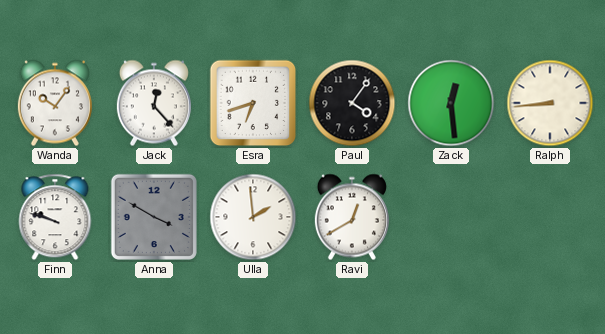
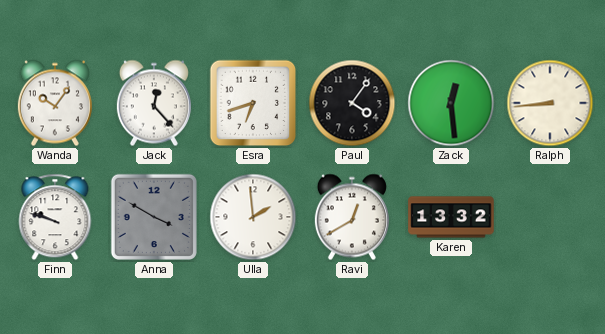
Karen: none -> 13:32 (451, 217)
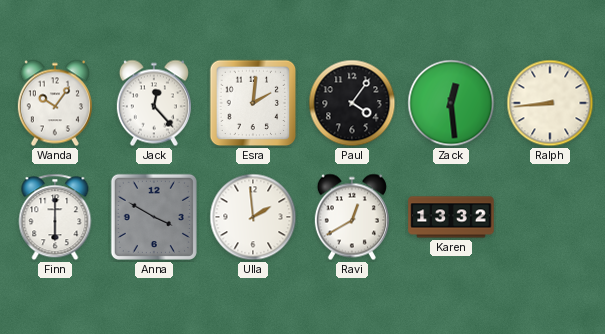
Esra: 6:42 -> 2:01 (253, 103)
Finn: 9:48 -> 6:00 (55, 217)
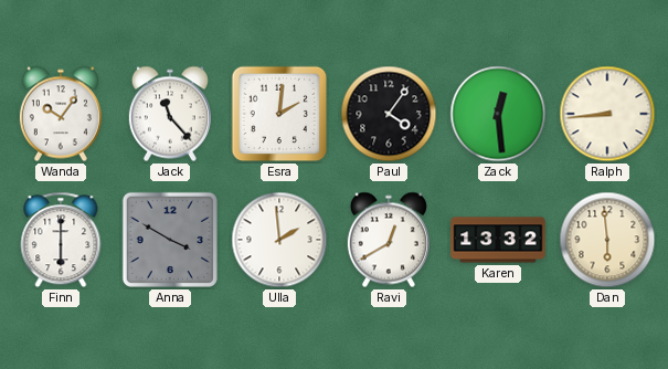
Jack: 12:23 -> 11:23 (170, 114)
Dan: none -> 5:59 (607, 240)
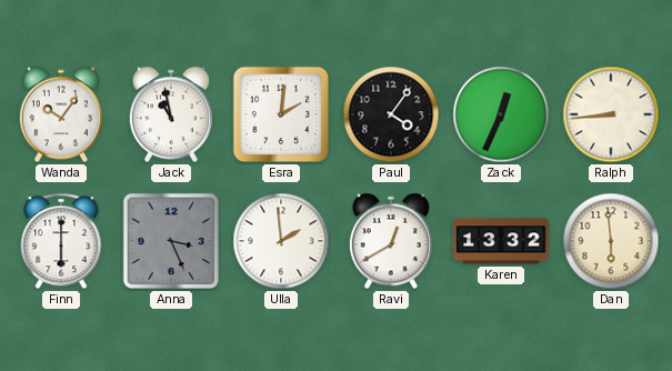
Jack: 11:23 -> 10:58 (171, 114)
Zack: 12:29 -> 12:34 (501, 114)
Anna: 3:50 -> 3:26 (171, 241)
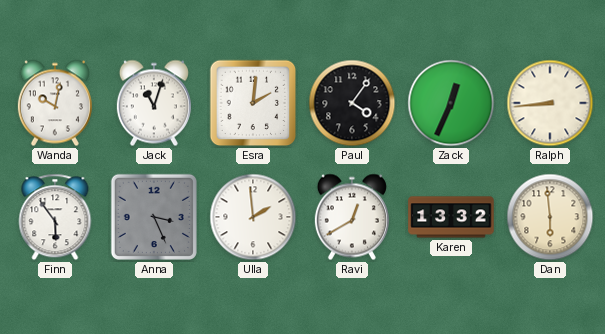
Wanda: 10:06 -> 10:02 (55, 103)
Jack: 10:58 -> 11:03 (154, 103)
Finn: 6:00 -> 5:54 (55, 217)
